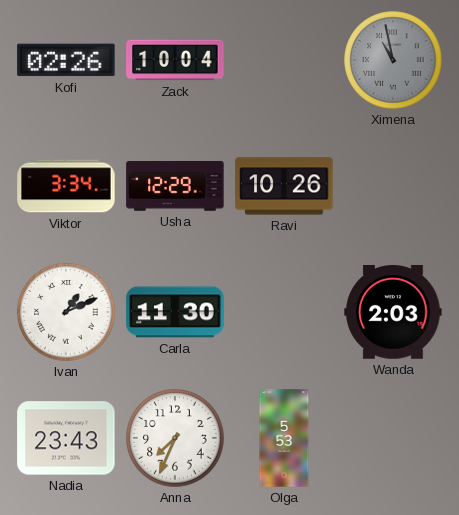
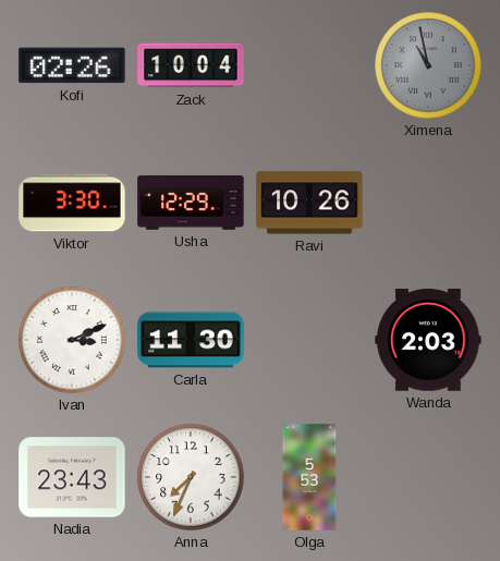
Viktor: 3:34 -> 3:30 (72, 203)
Ivan: 1:11 -> 3:11 (72, 340)
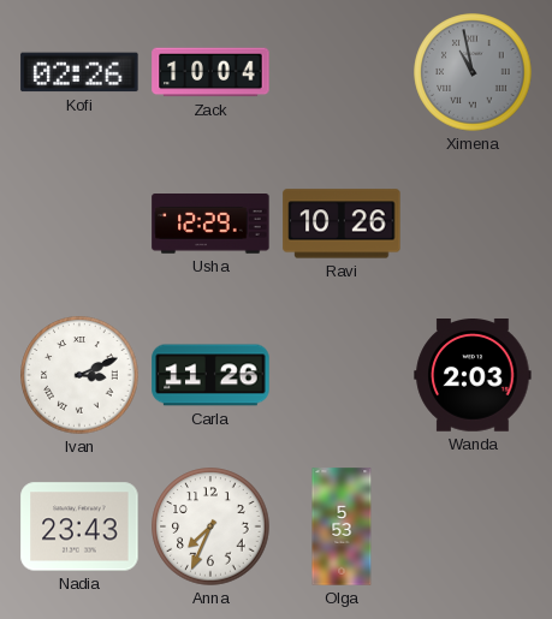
Viktor: 3:30 -> none (72, 203)
Carla: 11:30 -> 11:26 (210, 375)
